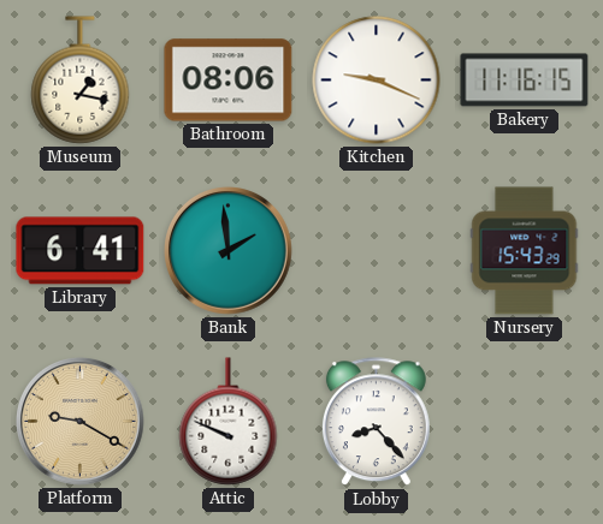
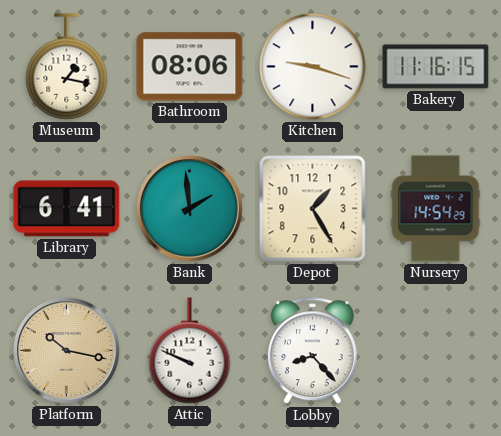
Kitchen: 9:19 -> 9:18 (313, 67)
Depot: none -> 1:25 (313, 209)
Nursery: 15:43 -> 14:54 (436, 209)
Platform: 9:20 -> 10:17 (67, 351)
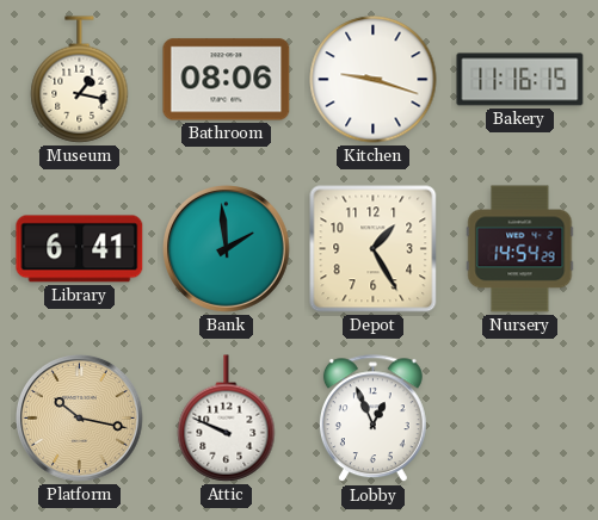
Lobby: 8:23 -> 12:56 (372, 419)
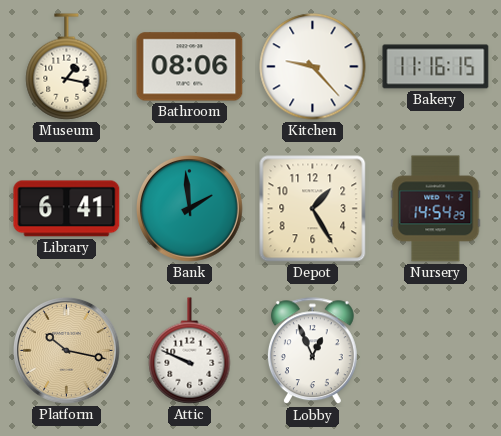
Kitchen: 9:18 -> 9:23 (313, 67)
